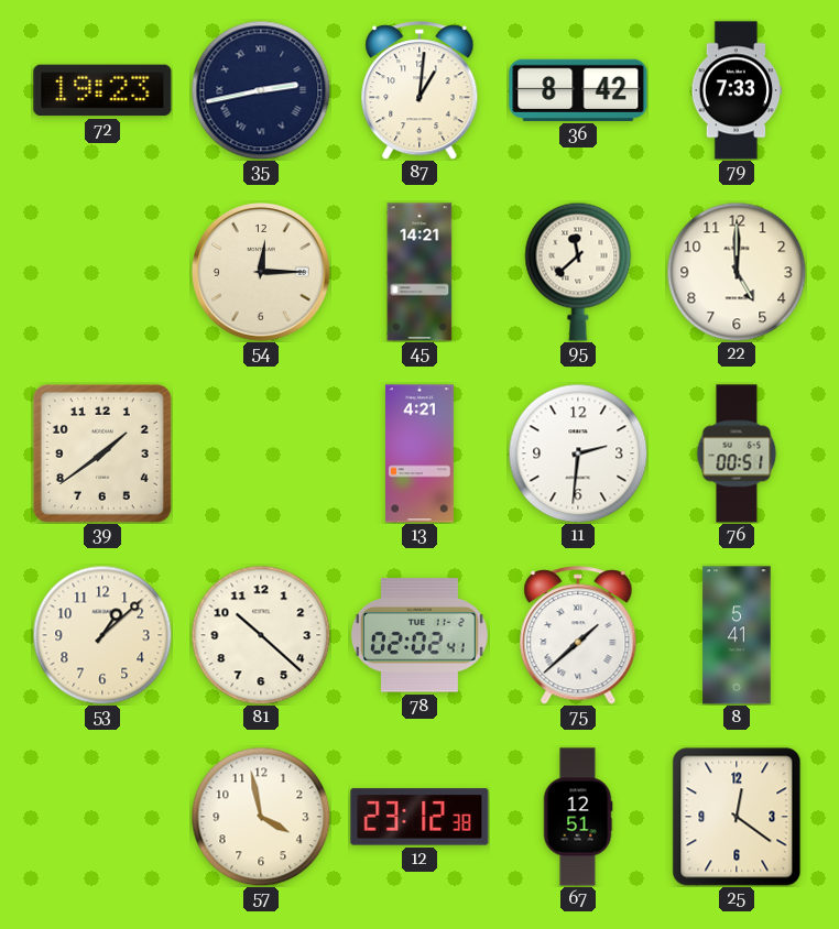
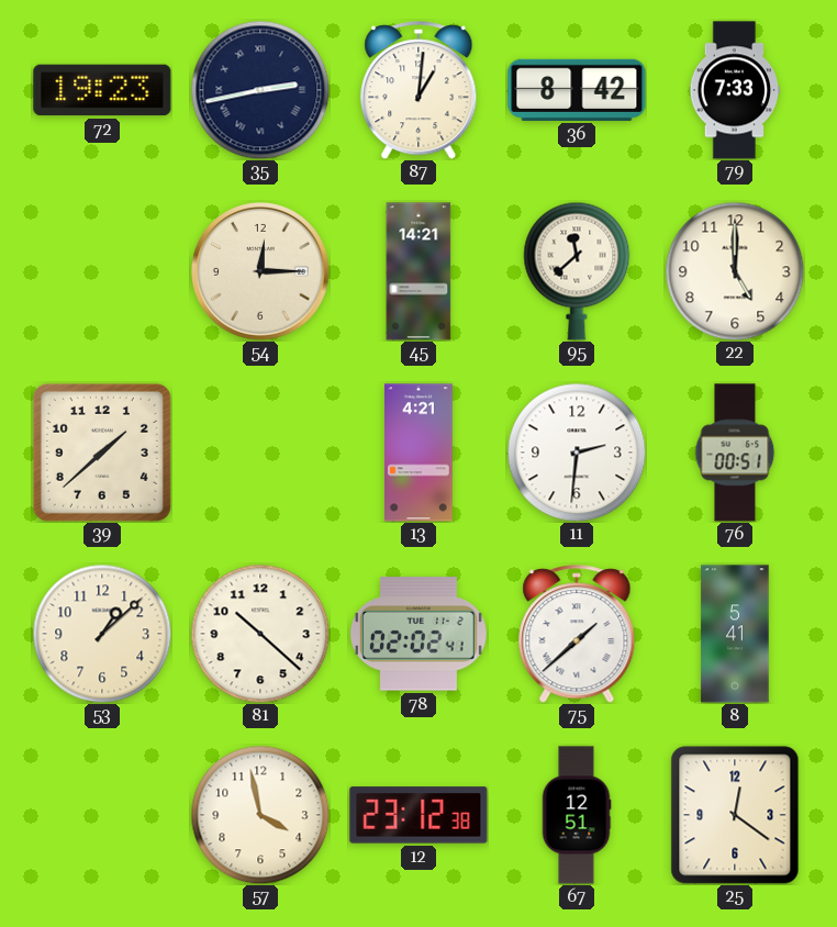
39: 1:39 -> 1:38 (102, 453)
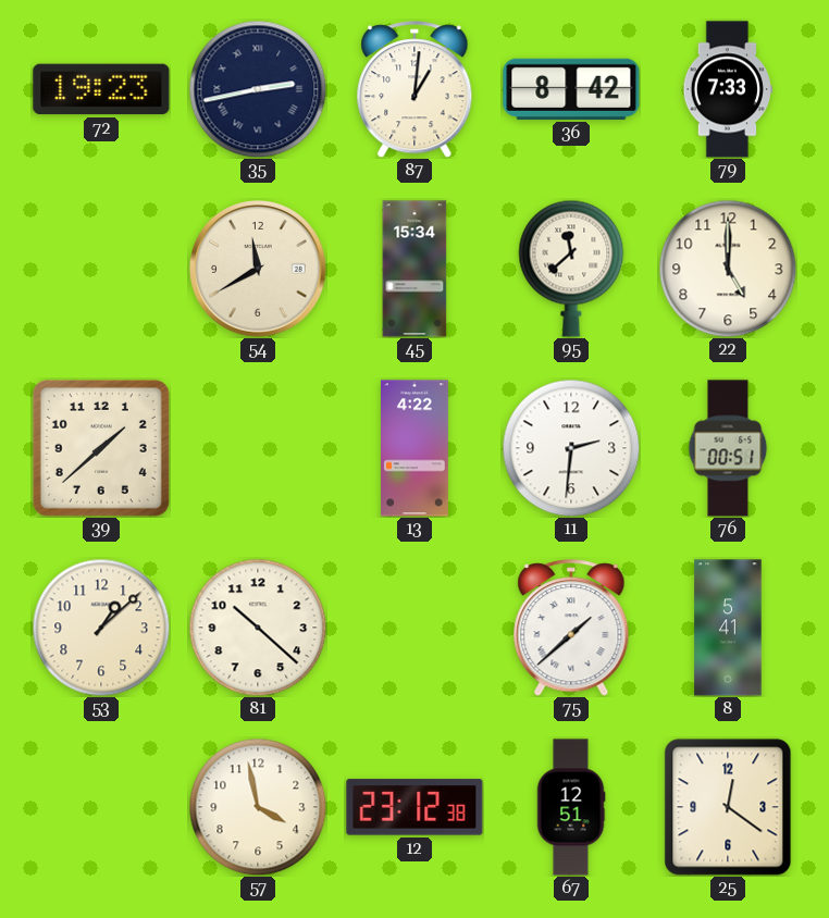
54: 12:15 -> 11:40 (259, 270)
45: 14:21 -> 15:34 (414, 269)
13: 4:21 -> 4:22 (416, 448)
78: 02:02 -> none (418, 634)
